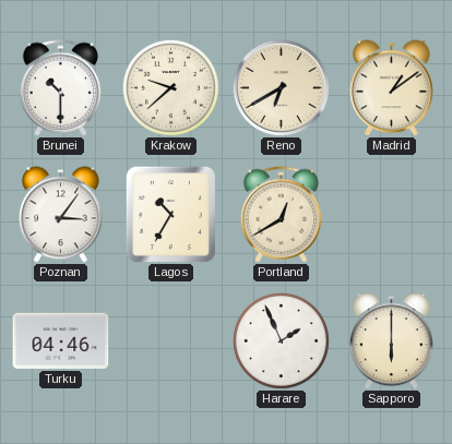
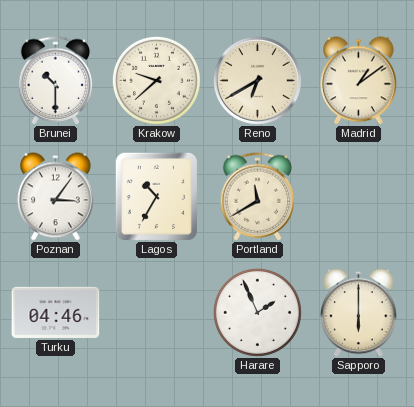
Portland: 12:40 -> 11:40 (258, 197)
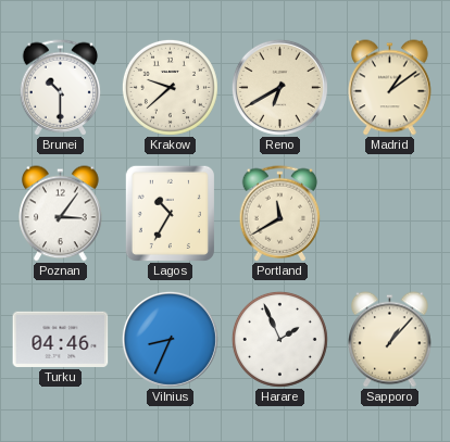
Vilnius: none -> 8:34 (170, 339)
Sapporo: 6:00 -> 1:07 (390, 340)
